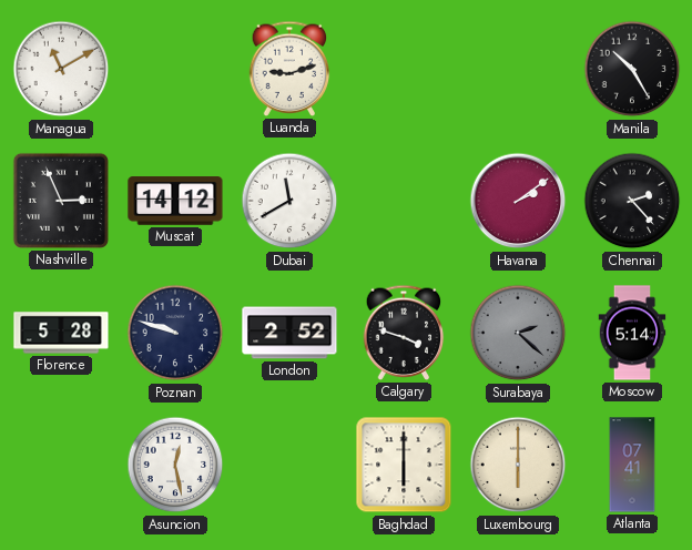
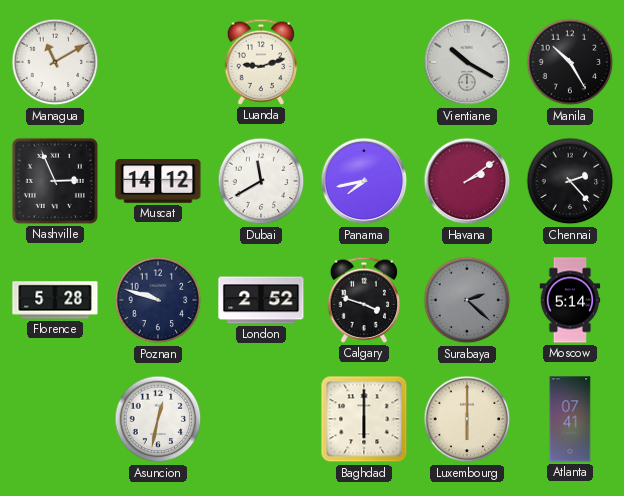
Vientiane: none -> 10:20 (467, 62)
Panama: none -> 7:43 (364, 181)
Asuncion: 12:28 -> 12:32 (158, 419)
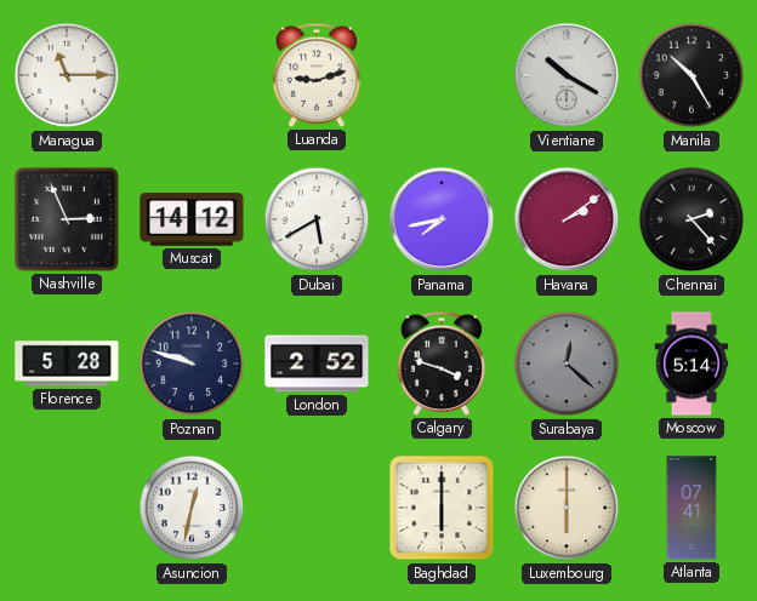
Managua: 11:10 -> 11:15 (67, 75)
Dubai: 11:40 -> 5:40 (317, 219)
Surabaya: 2:22 -> 12:22 (567, 364)
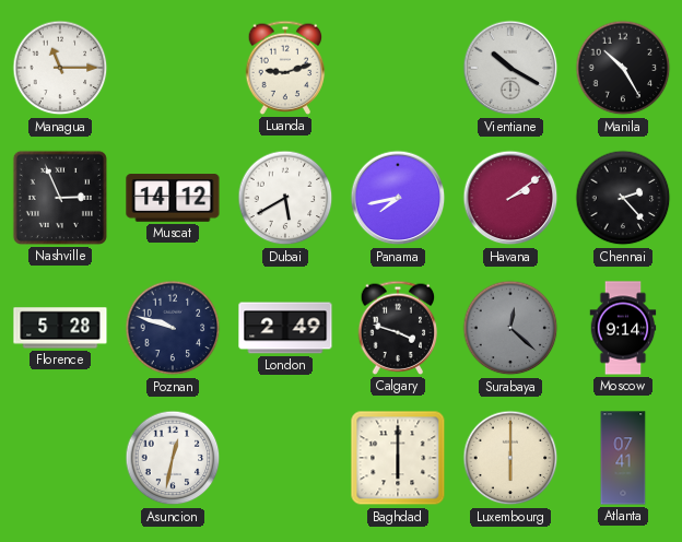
London: 2:52 -> 2:49 (285, 328)
Moscow: 5:14 -> 9:14 (623, 328)
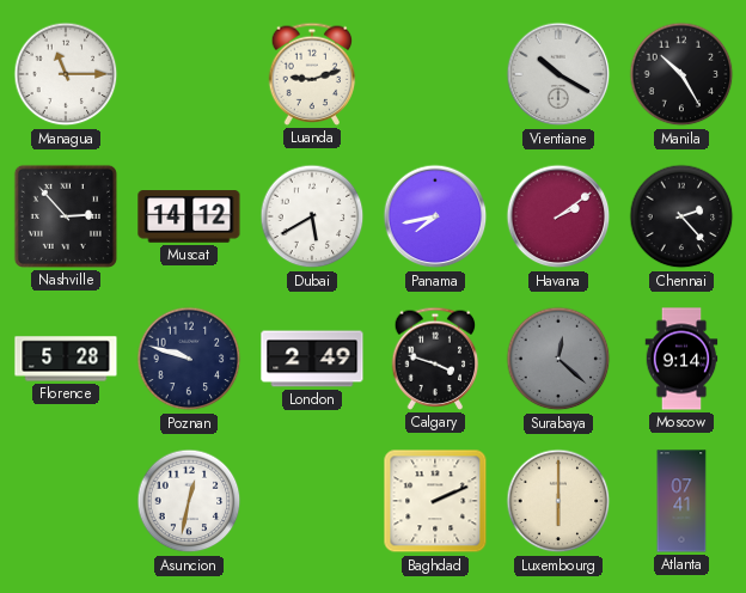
Nashville: 2:56 -> 2:53 (66, 216)
Baghdad: 6:00 -> 2:11 (435, 501)
